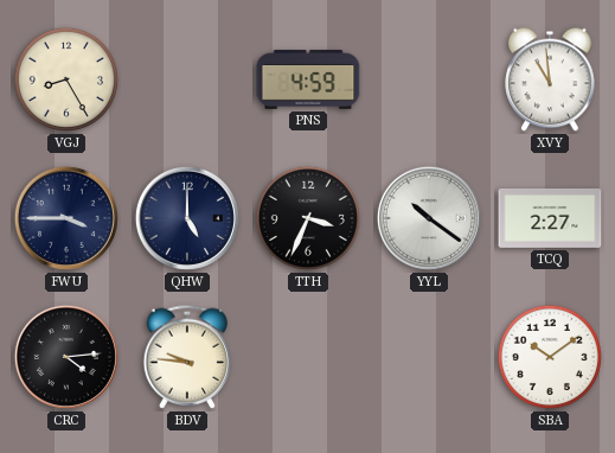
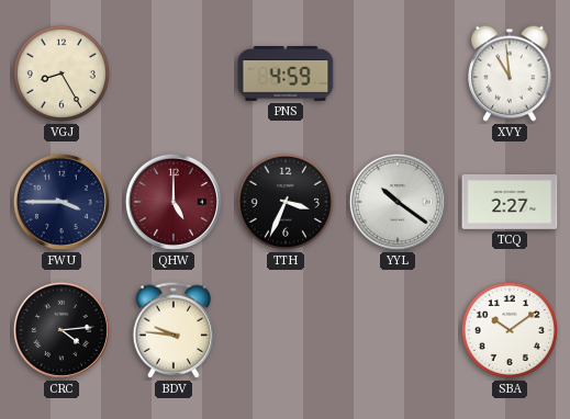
QHW dial: navy -> burgundy (174, 202)
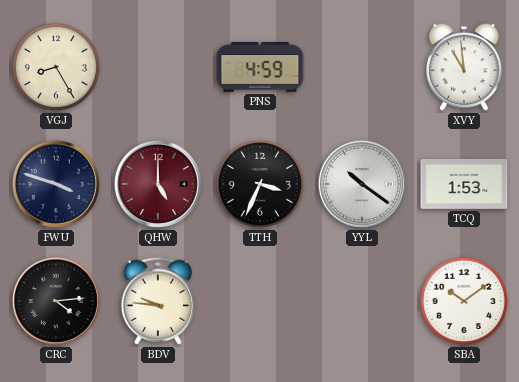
FWU: 3:45 -> 3:48 (56, 184)
TCQ: 2:27 -> 1:53 (464, 184)
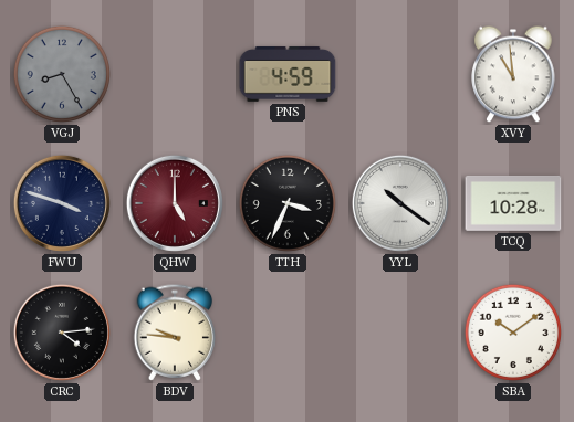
VGJ dial: cream -> grey (62, 74)
TCQ: 1:53 -> 10:28 (513, 203)
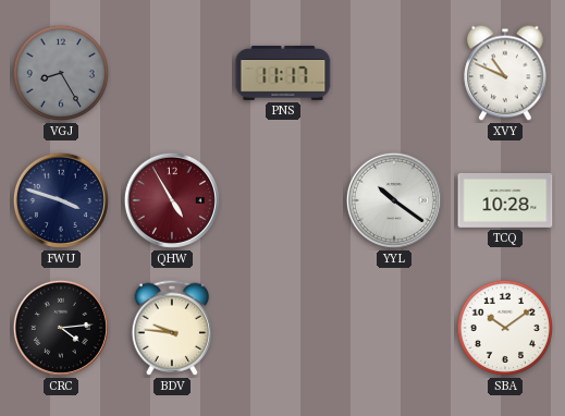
PNS: 4:59 -> 11:17 (283, 73)
XVY: 10:59 -> 10:49 (505, 73)
QHW: 5:00 -> 4:55 (172, 200)
TTH: 3:34 -> none (288, 203)
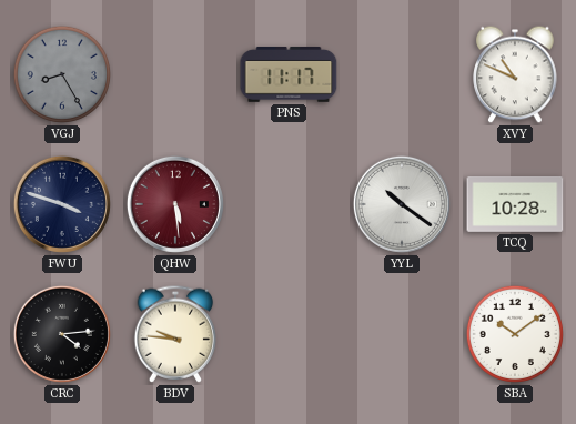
QHW: 4:55 -> 5:29 (175, 204)
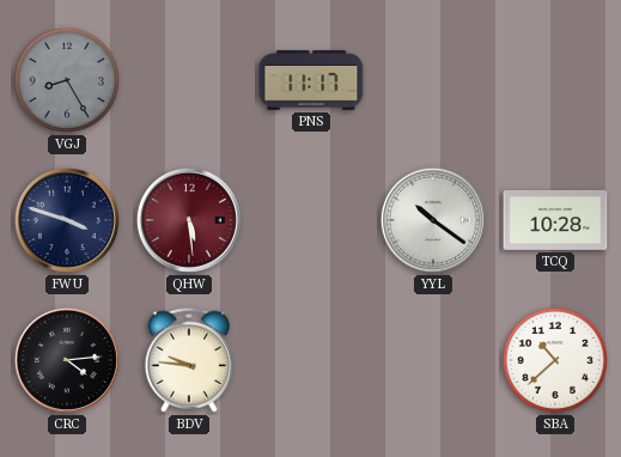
XVY: 10:49 -> none (515, 74)
SBA: 10:09 -> 10:38 (555, 360)
